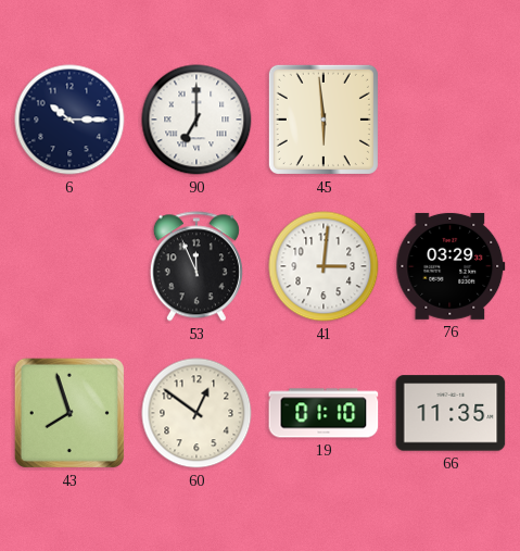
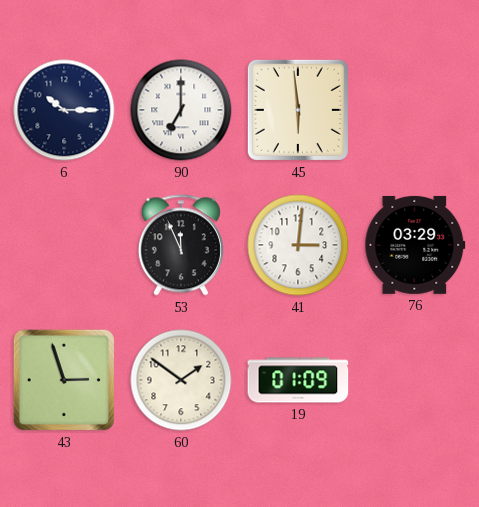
43: 7:57 -> 2:57 (64, 380)
60: 12:51 -> 1:51 (181, 380)
19: 01:10 -> 01:09 (298, 380)
66: 11:35 -> none (451, 413)
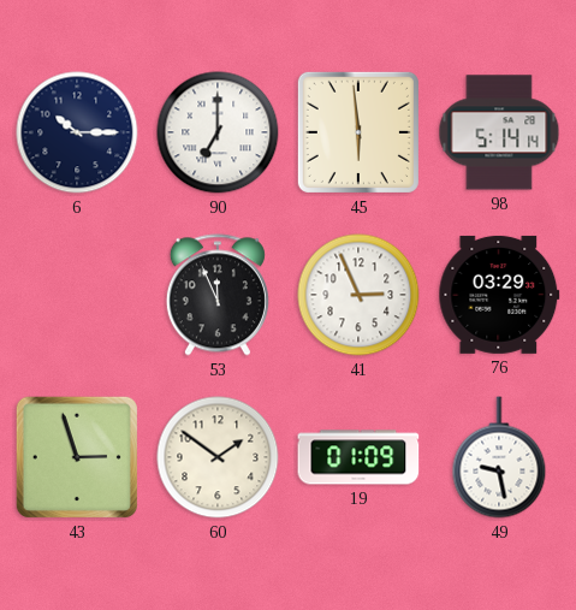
98: none -> 5:14 (499, 132)
41: 3:01 -> 2:56 (358, 295)
49: none -> 9:28 (499, 457)
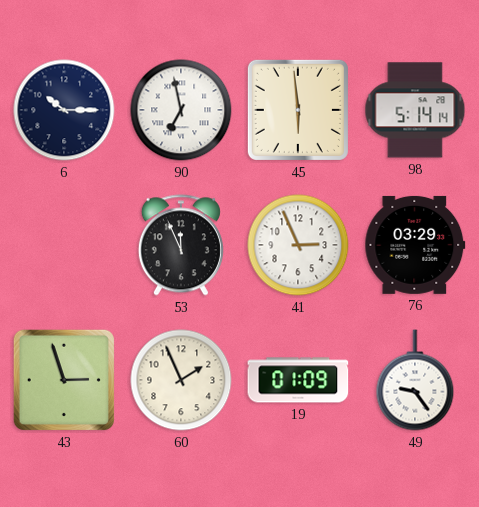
90: 7:00 -> 6:58 (181, 110)
60: 1:51 -> 1:56 (181, 380)
49: 9:28 -> 9:24 (415, 380)
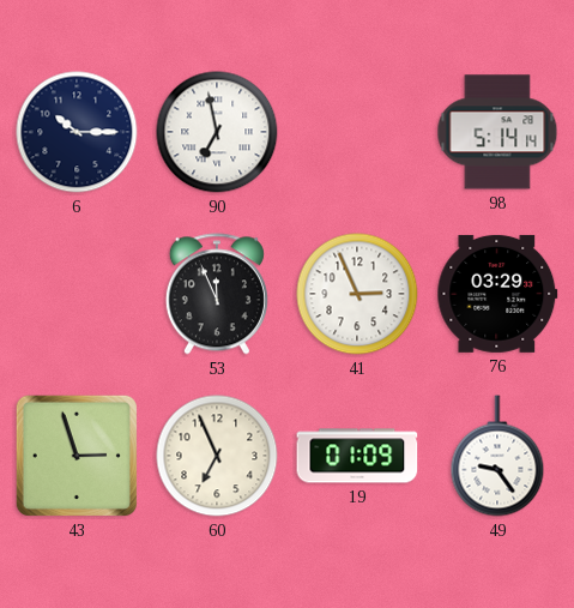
45: 5:59 -> none (298, 110)
60: 1:56 -> 6:56 (217, 456)
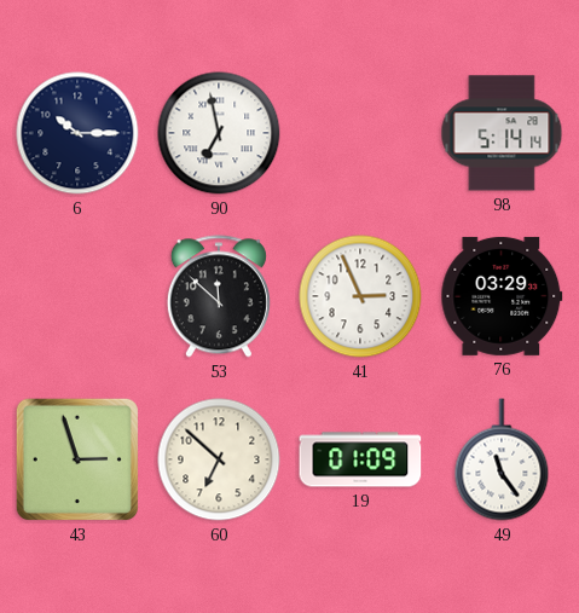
53: 11:56 -> 11:52 (219, 296)
60: 6:56 -> 6:52 (219, 459)
49: 9:24 -> 11:24 (502, 459)
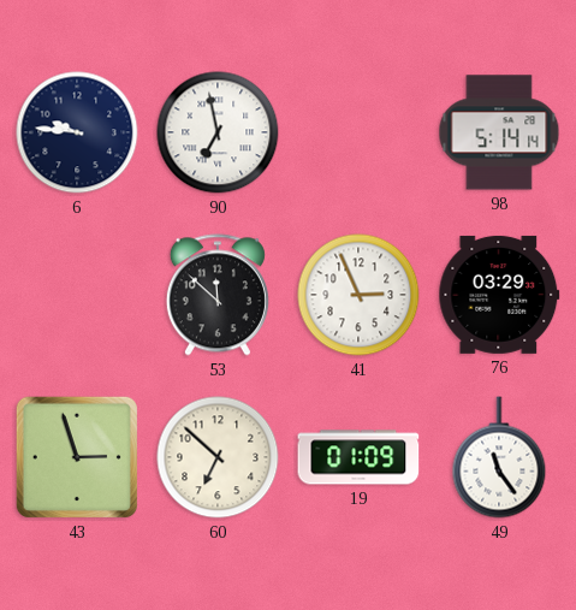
6: 10:15 -> 9:46 (77, 132)
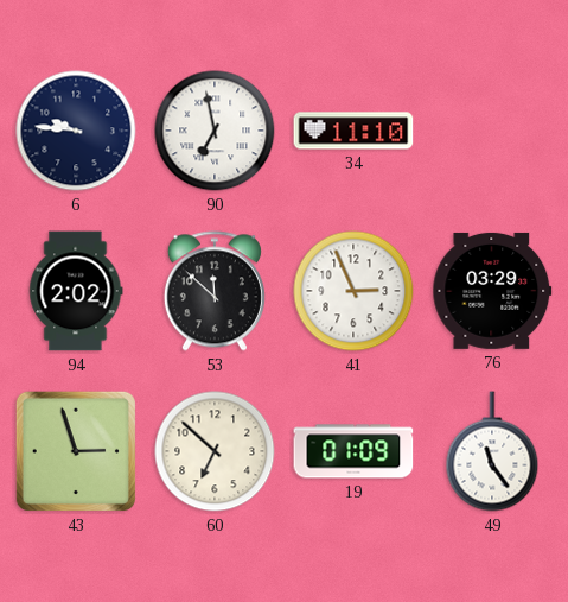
34: none -> 11:10 (353, 131)
98: 5:14 -> none (499, 132)
94: none -> 2:02 (76, 291)
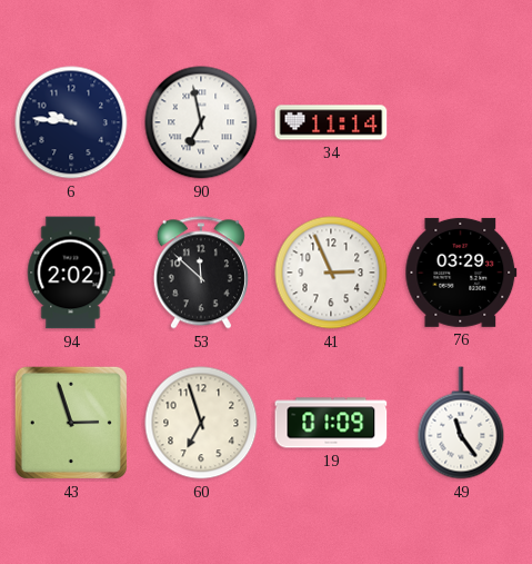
34: 11:10 -> 11:14 (331, 122)
60: 6:52 -> 6:57 (201, 423)
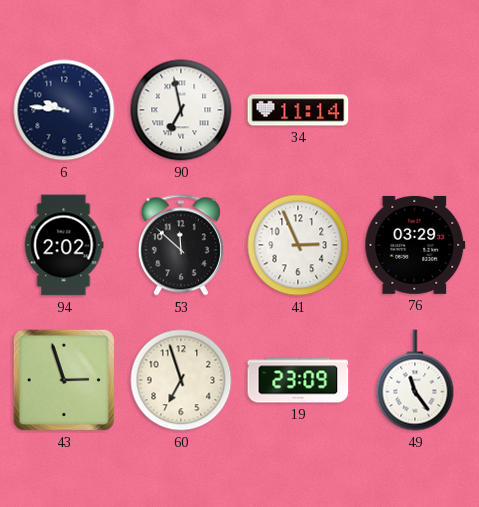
19: 01:09 -> 23:09 (298, 380)
